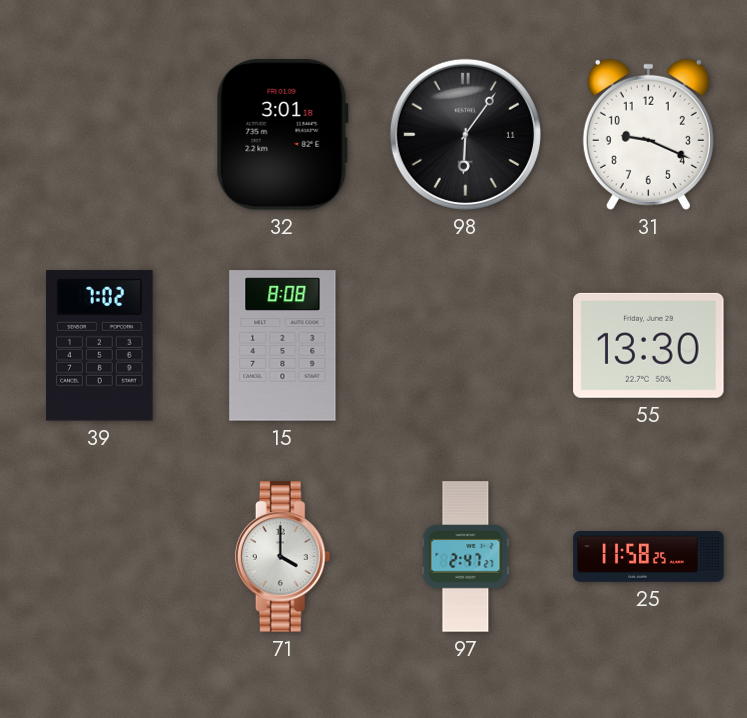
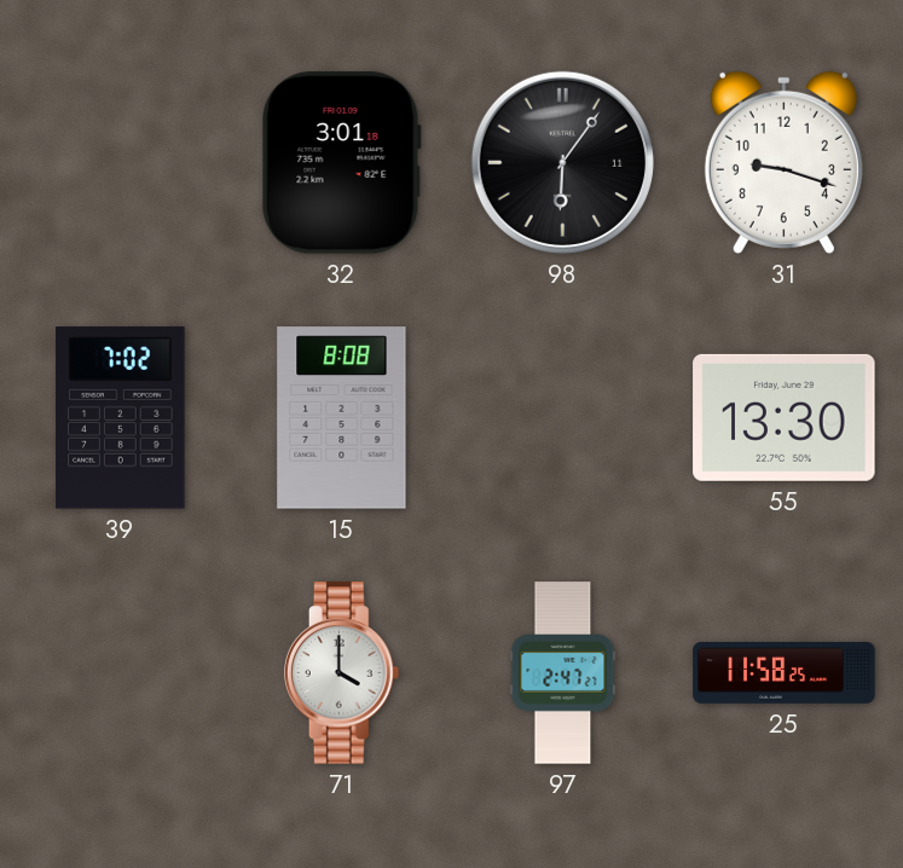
31: 9:19 -> 9:18 (783, 162)
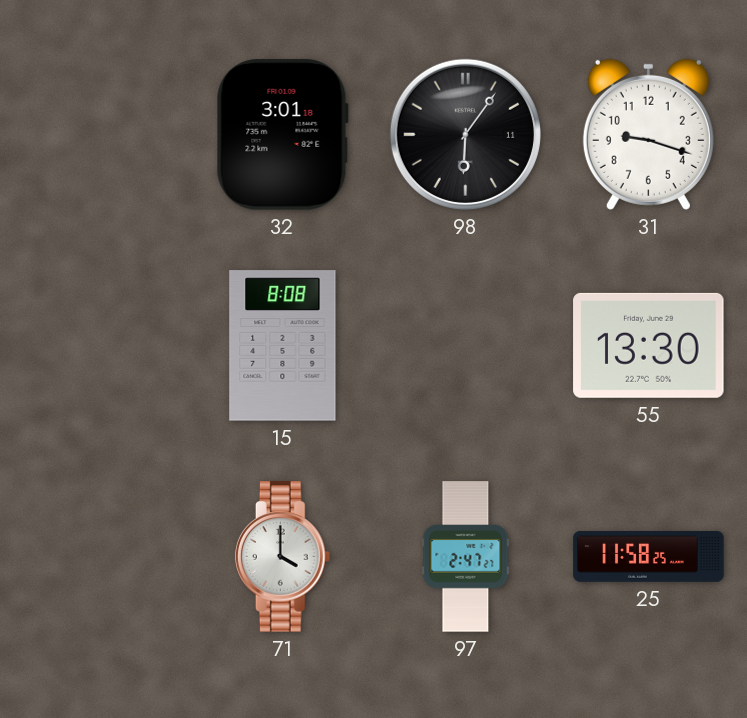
39: 7:02 -> none (121, 418)
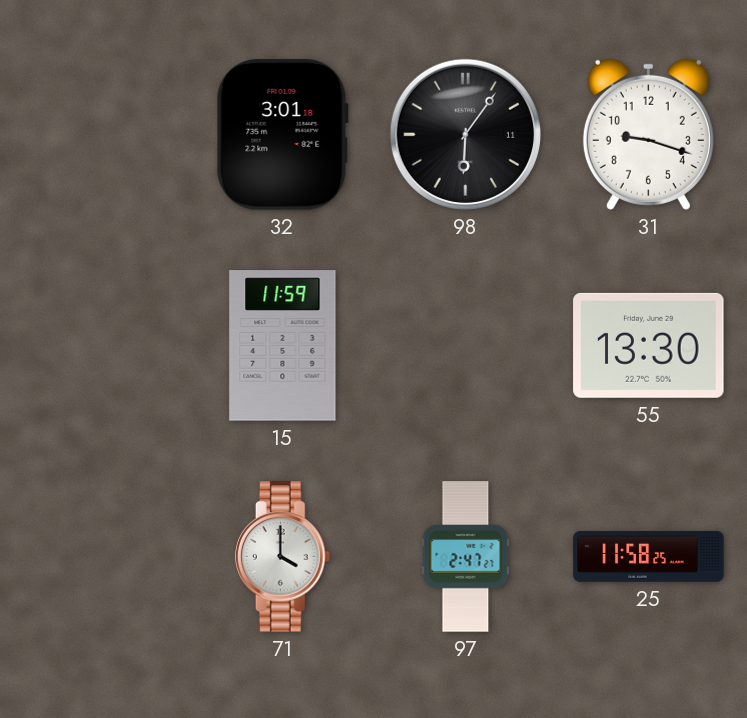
15: 8:08 -> 11:59 (283, 346)
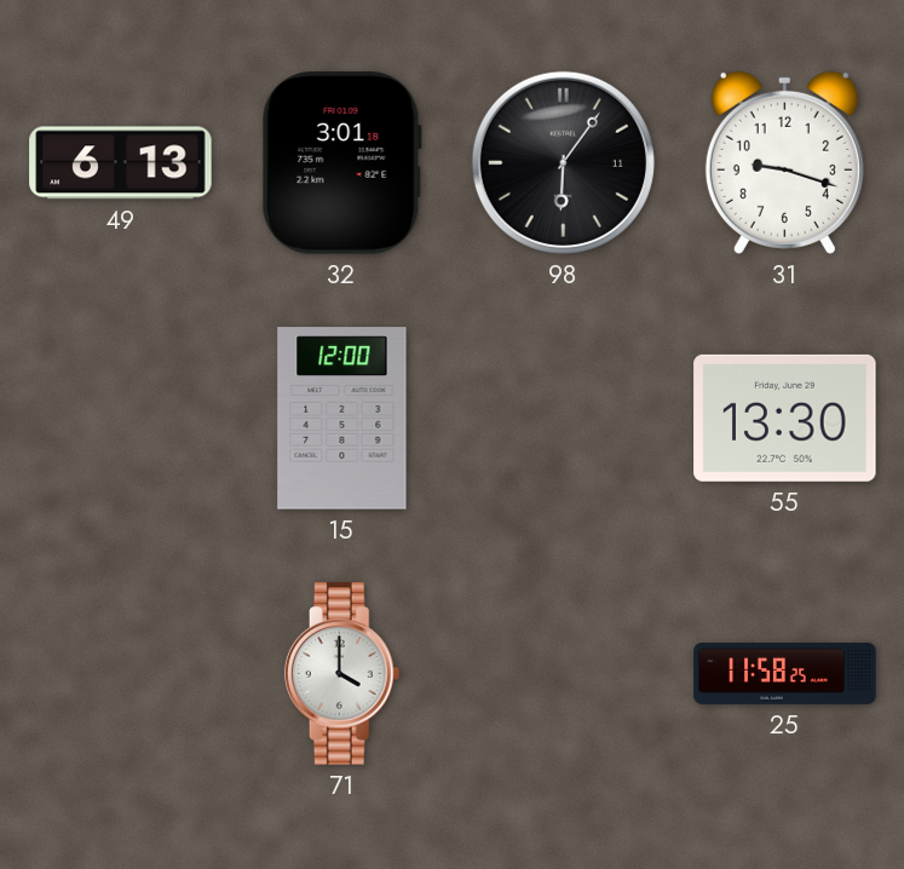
49: none -> 6:13 (121, 163)
15: 11:59 -> 12:00 (342, 419)
97: 2:47 -> none (466, 557)
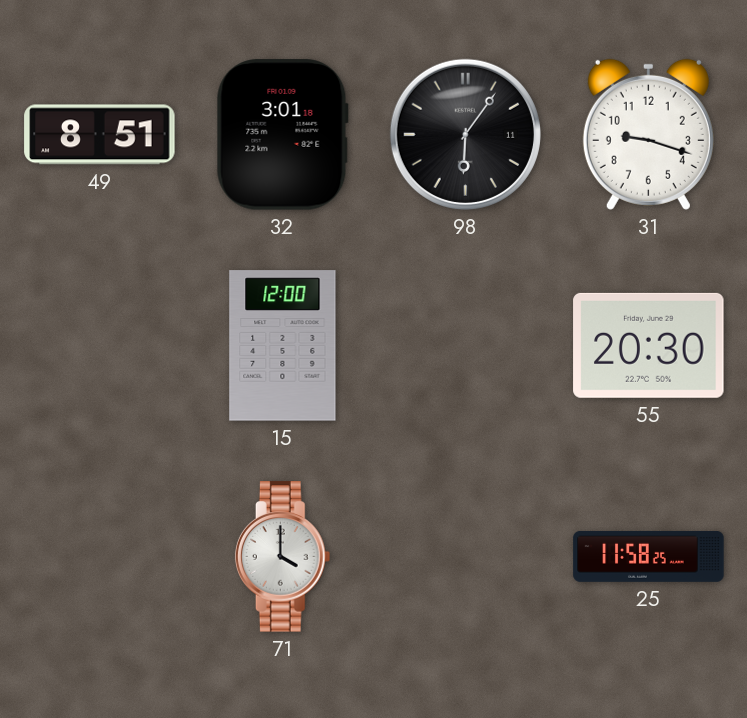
49: 6:13 -> 8:51 (100, 135)
55: 13:30 -> 20:30 (649, 345)
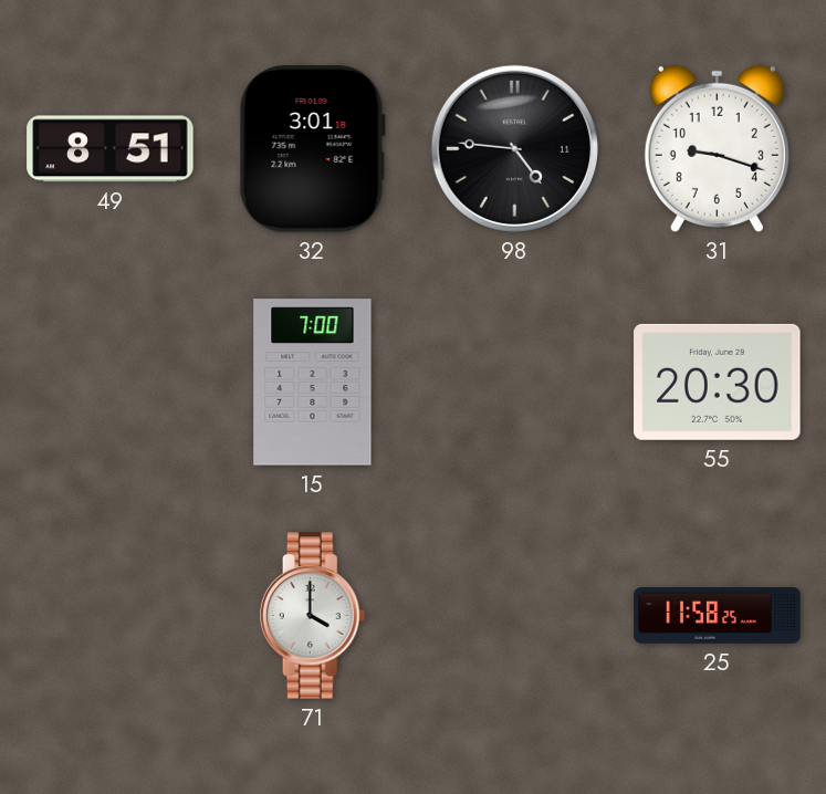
98: 6:06 -> 4:46 (514, 148)
15: 12:00 -> 7:00 (313, 383)
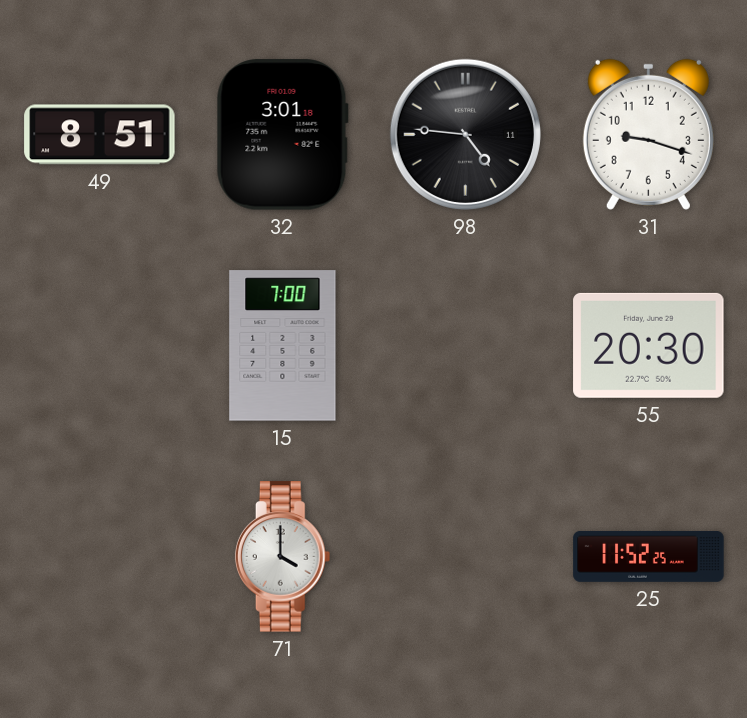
25: 11:58 -> 11:52 (649, 557)
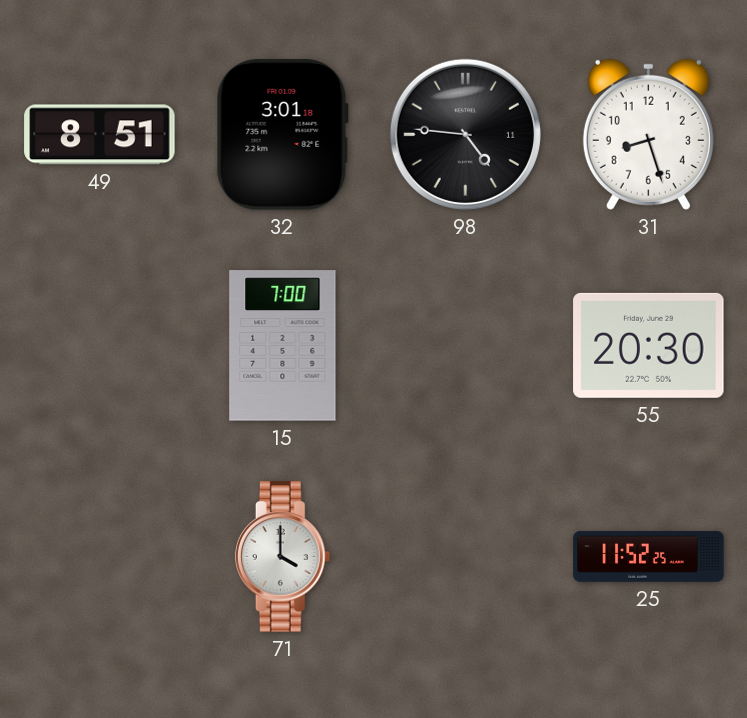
31: 9:18 -> 8:27 (648, 134)
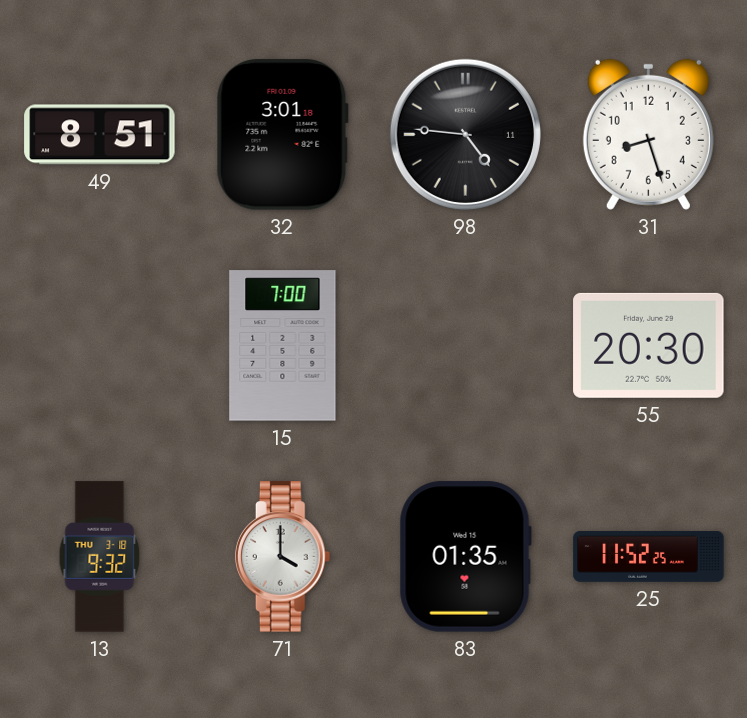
13: none -> 9:32 (100, 557)
83: none -> 01:35 (465, 557)
